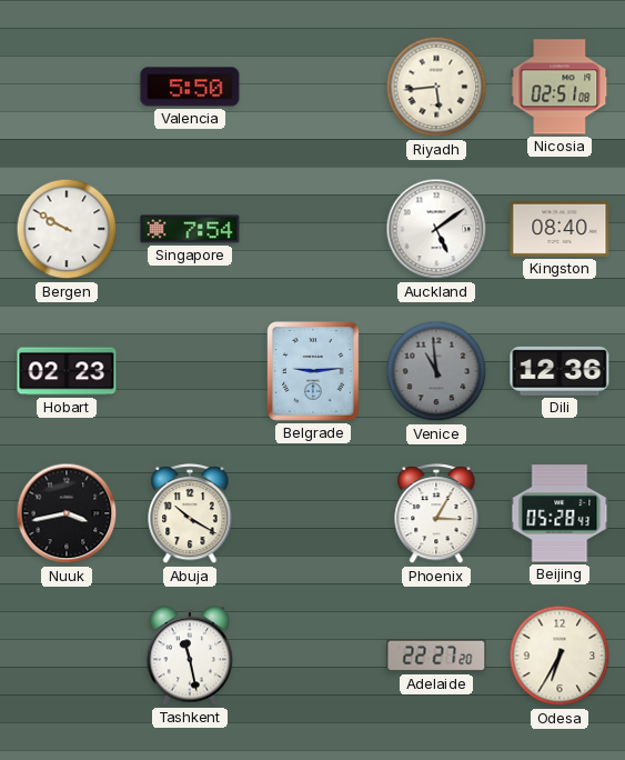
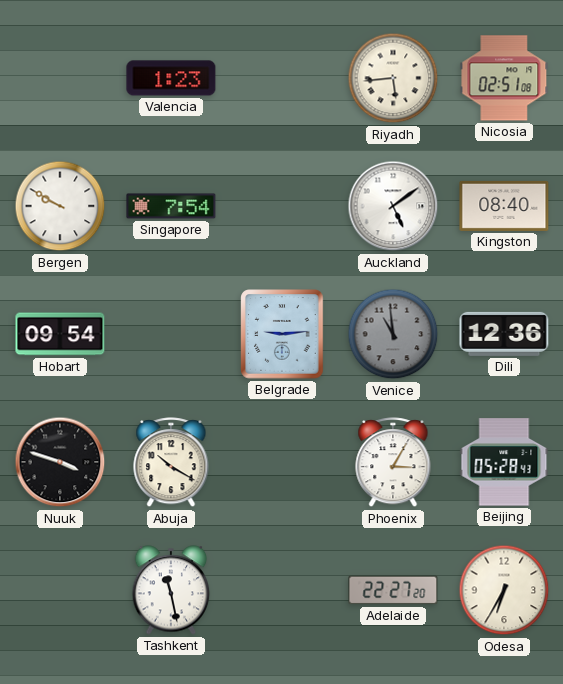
Valencia: 5:50 -> 1:23 (171, 78)
Hobart: 02:23 -> 09:54 (60, 334)
Nuuk: 3:43 -> 3:48 (60, 462)
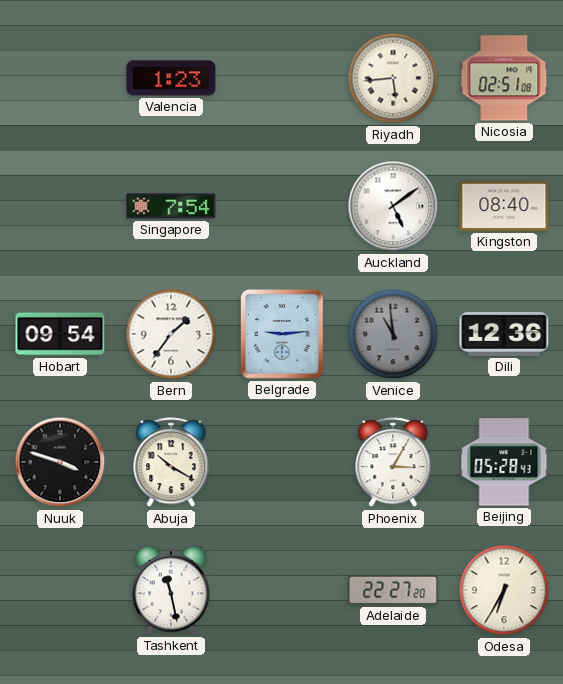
Bergen: 9:50 -> none (60, 206)
Bern: none -> 1:36 (171, 334)
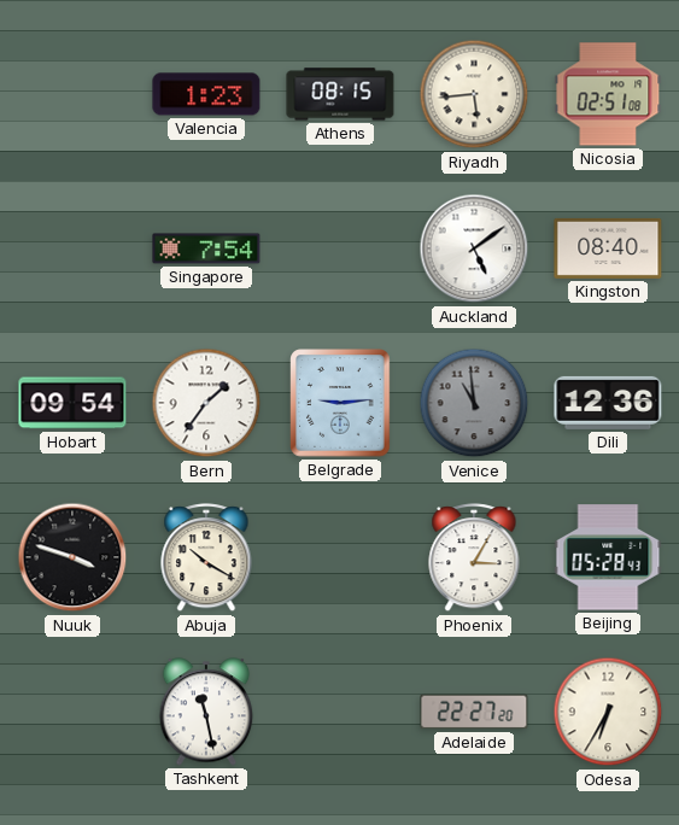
Athens: none -> 08:15 (340, 94)
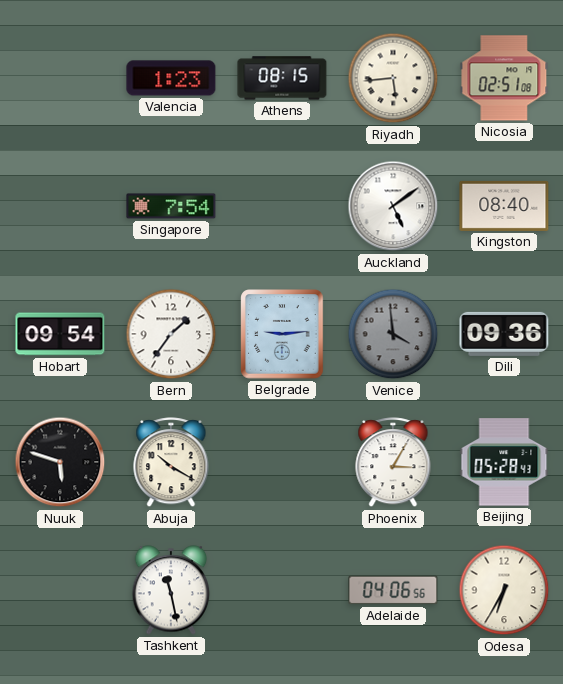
Venice: 10:59 -> 3:59 (393, 334)
Dili: 12:36 -> 09:36 (504, 334)
Nuuk: 3:48 -> 5:48 (60, 462)
Adelaide: 22:27 -> 04:06 (393, 590)
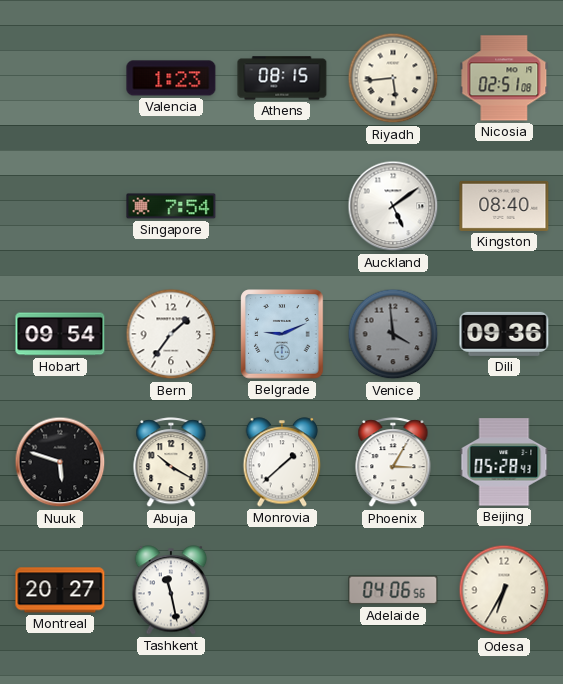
Belgrade: 9:14 -> 9:11 (282, 334)
Monrovia: none -> 1:38 (282, 462)
Montreal: none -> 20:27 (60, 590)
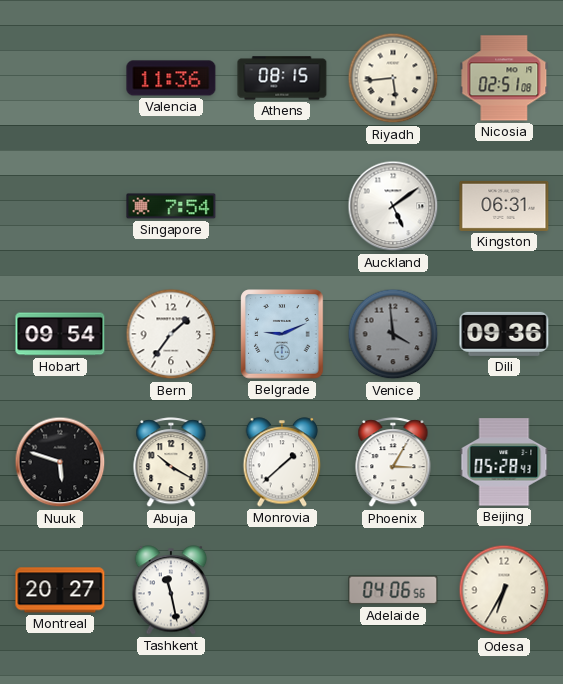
Valencia: 1:23 -> 11:36 (171, 78)
Kingston: 08:40 -> 06:31 (504, 206)
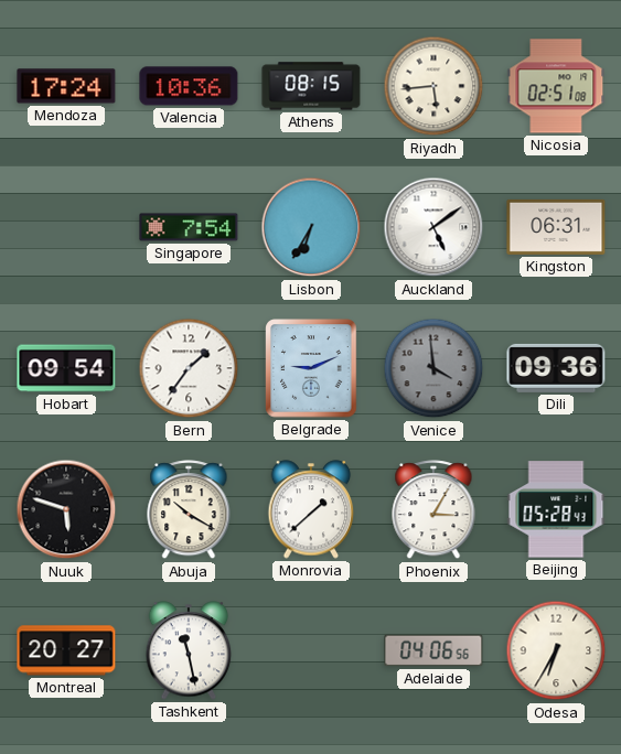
Mendoza: none -> 17:24 (66, 86)
Valencia: 11:36 -> 10:36 (189, 86)
Lisbon: none -> 6:35 (311, 227)
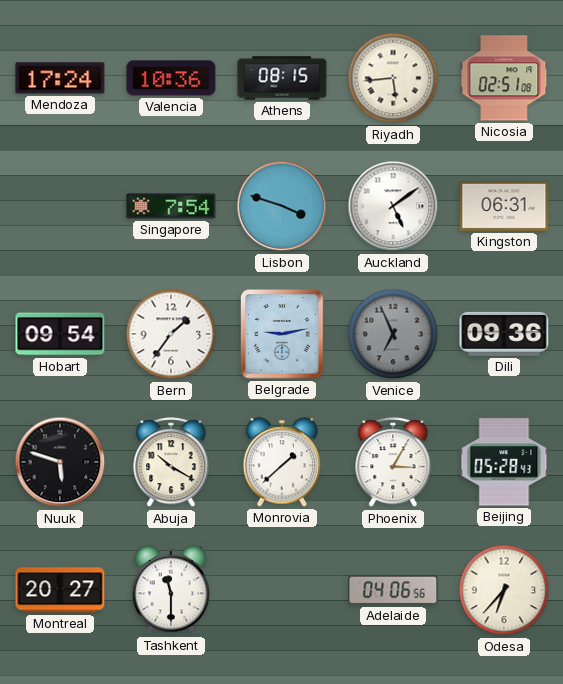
Lisbon: 6:35 -> 3:48 (282, 206)
Belgrade: 9:11 -> 9:13 (282, 334)
Venice: 3:59 -> 6:56 (393, 334)
Tashkent: 11:28 -> 11:30 (171, 590)
Odesa: 6:35 -> 6:37 (504, 590)
